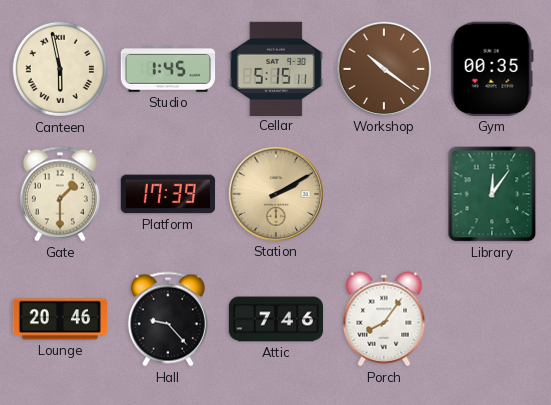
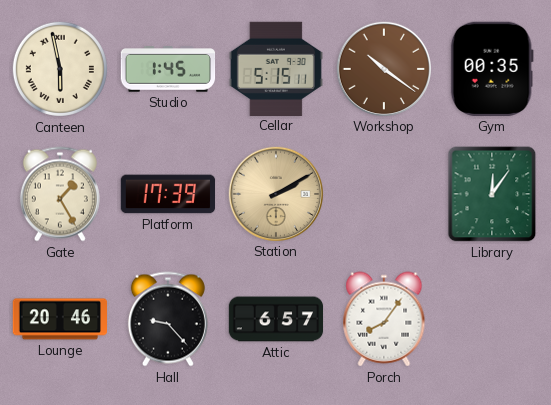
Gate: 1:30 -> 1:25 (60, 194)
Attic: 7:46 -> 6:57 (276, 319)
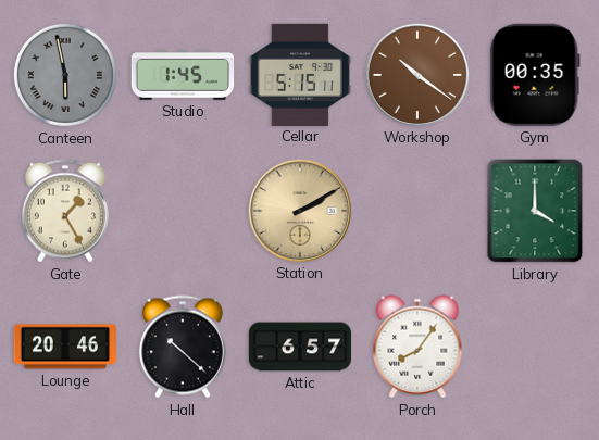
Canteen dial: cream -> grey (65, 75)
Platform: 17:39 -> none (168, 194)
Library: 12:06 -> 4:00 (535, 211)
Hall: 9:23 -> 10:22 (183, 347)
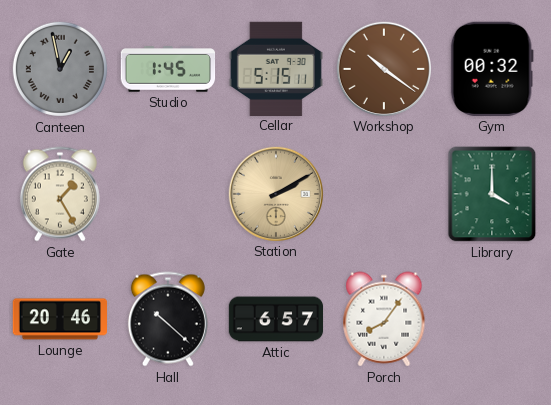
Canteen: 5:58 -> 12:58 (60, 69)
Gym: 00:35 -> 00:32 (492, 69)
